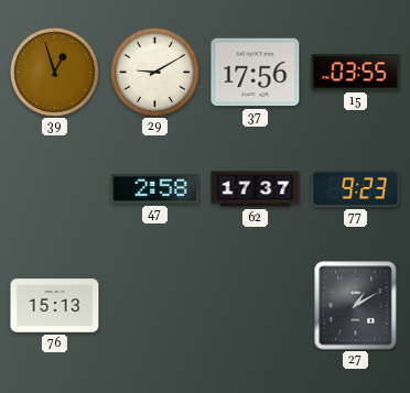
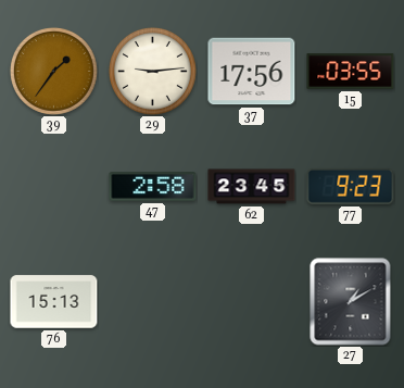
39: 12:57 -> 1:36 (53, 71)
29: 9:10 -> 9:14 (152, 71)
62: 17:37 -> 23:45 (252, 187)
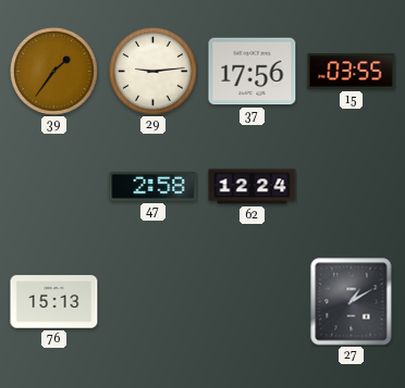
62: 23:45 -> 12:24 (253, 187)
77: 9:23 -> none (351, 186)
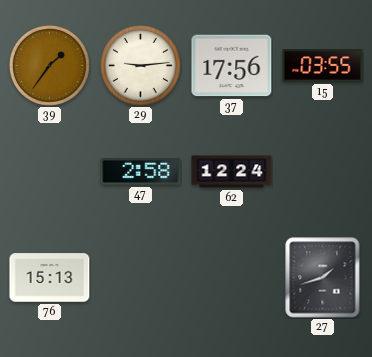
27: 1:10 -> 1:42 (323, 278)
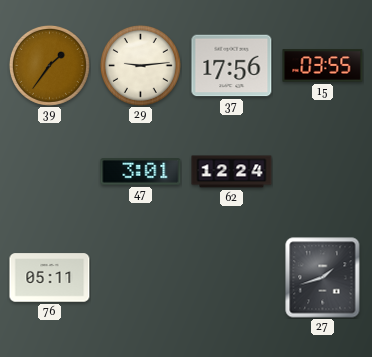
47: 2:58 -> 3:01 (141, 172)
76: 15:13 -> 05:11 (50, 278)
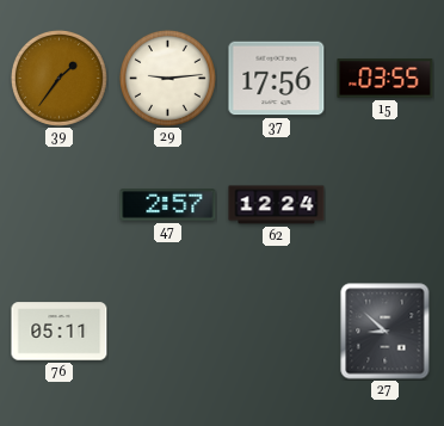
47: 3:01 -> 2:57 (168, 205)
27: 1:42 -> 8:52 (386, 332)
